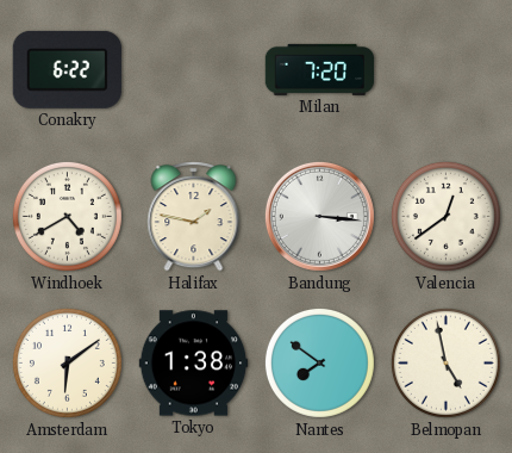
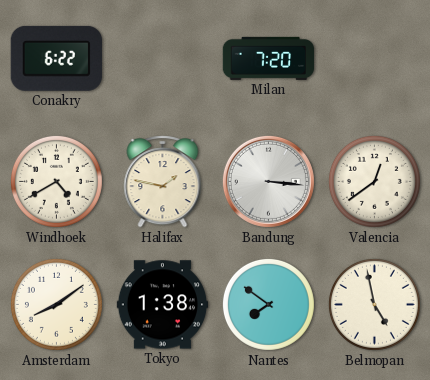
Amsterdam: 6:09 -> 8:09 (56, 304)
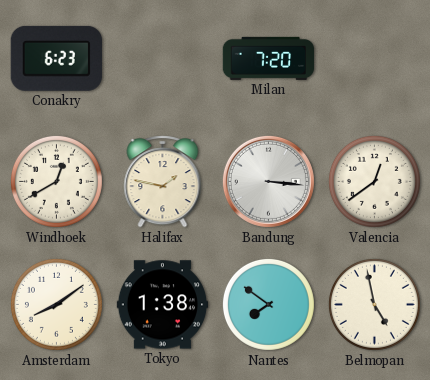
Conakry: 6:22 -> 6:23 (56, 58)
Windhoek: 4:40 -> 12:40 (56, 181)
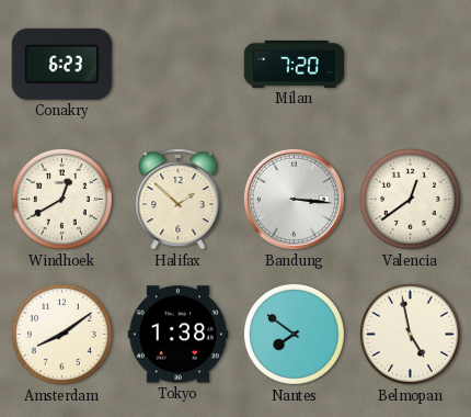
Halifax: 1:47 -> 1:52 (179, 200)
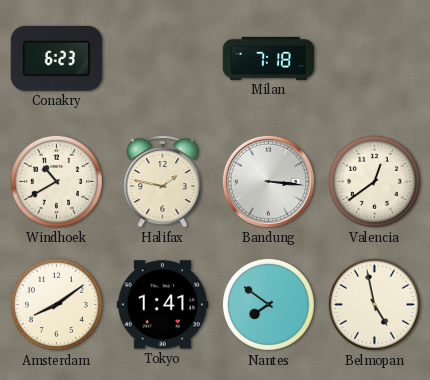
Milan: 7:20 -> 7:18 (269, 58)
Windhoek: 12:40 -> 10:40 (56, 181)
Halifax: 1:52 -> 1:47 (163, 182)
Tokyo: 1:38 -> 1:41 (163, 305)
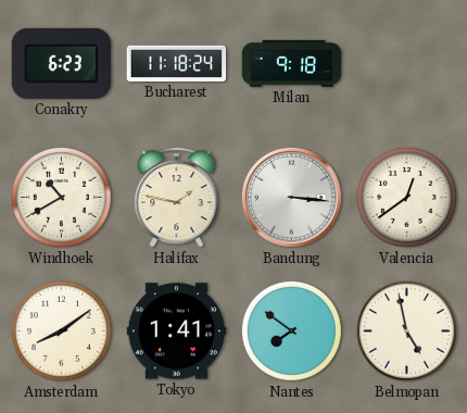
Bucharest: none -> 11:18 (177, 63)
Milan: 7:18 -> 9:18 (292, 63)
